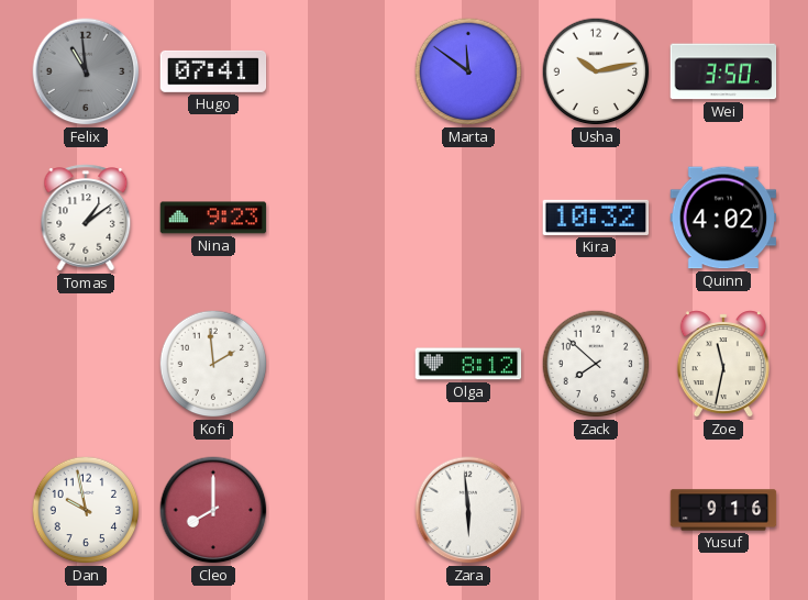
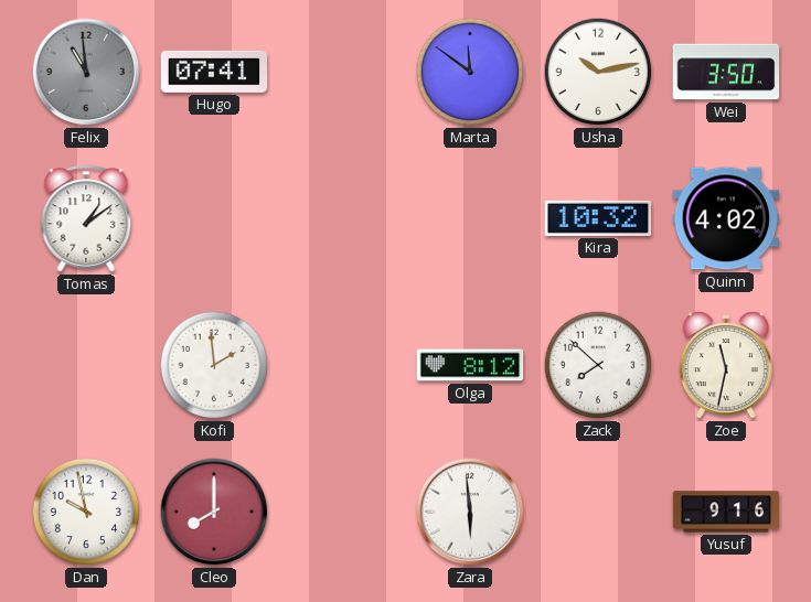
Nina: 9:23 -> none (213, 218)
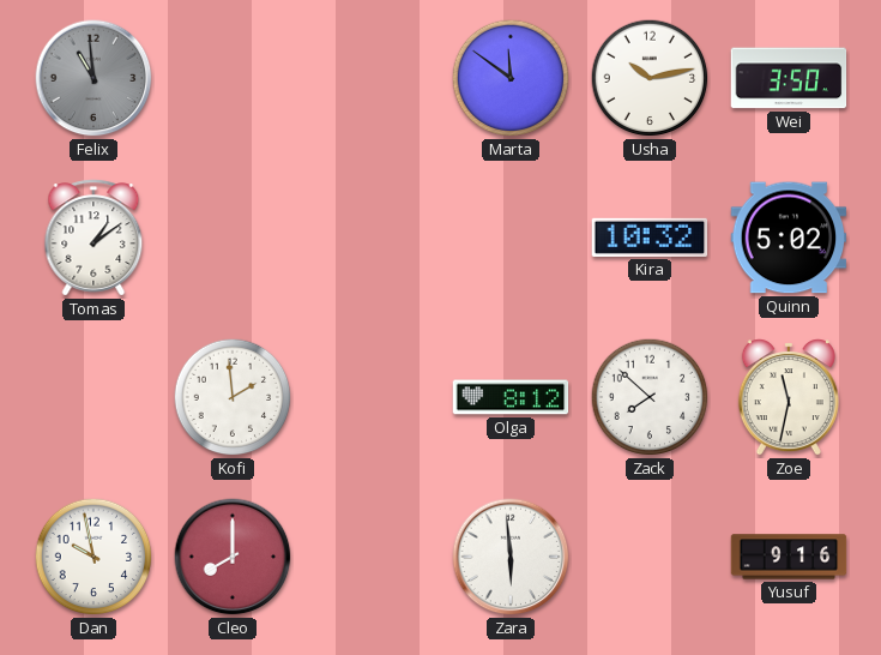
Hugo: 07:41 -> none (214, 72)
Quinn: 4:02 -> 5:02 (789, 238)
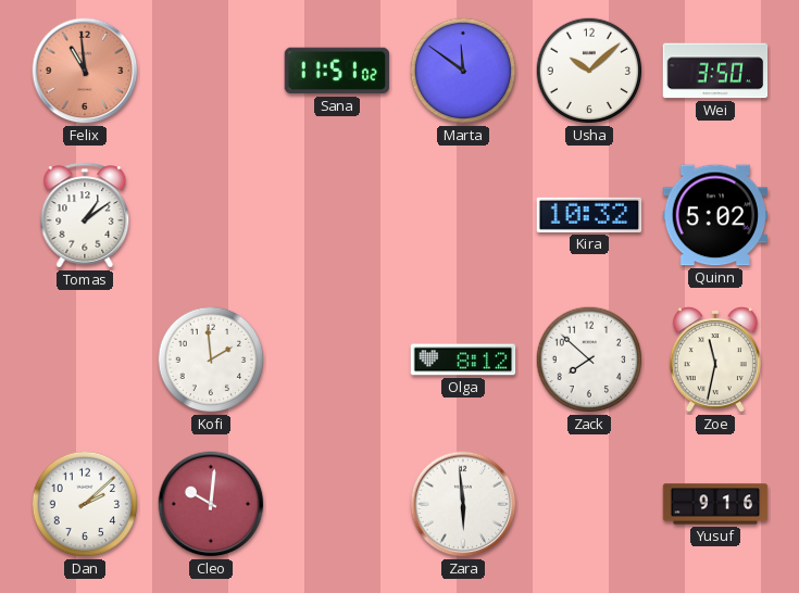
Felix dial: grey -> salmon (85, 71)
Sana: none -> 11:51 (337, 71)
Usha: 10:13 -> 10:08 (589, 71)
Dan: 9:58 -> 2:08 (85, 504)
Cleo: 8:00 -> 10:01 (211, 504)
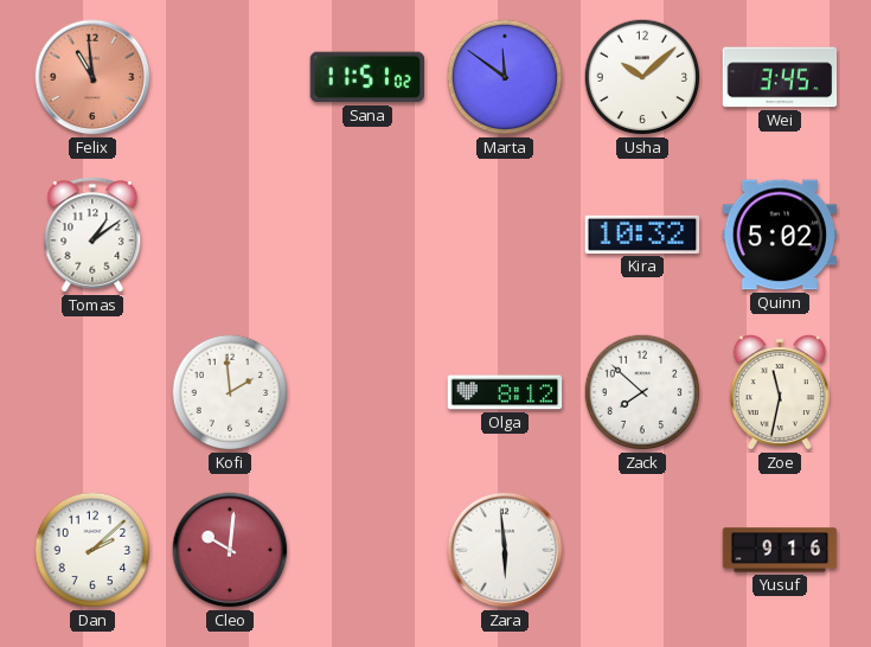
Wei: 3:50 -> 3:45 (780, 77)
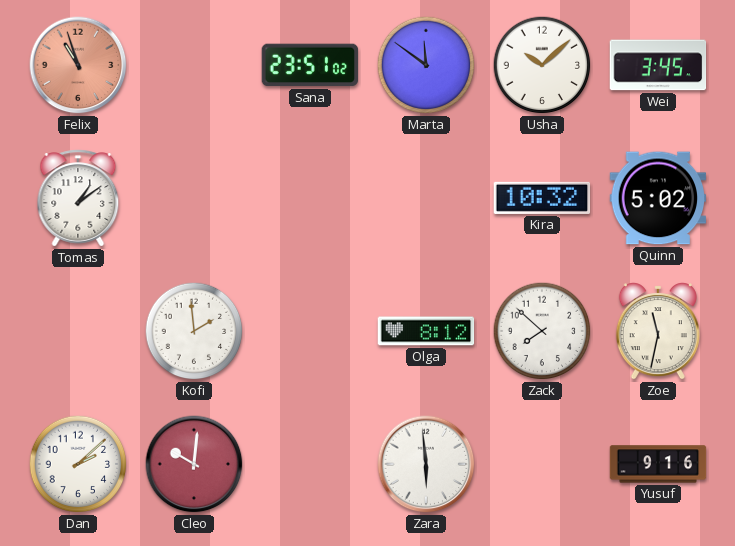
Felix: 10:59 -> 10:57 (78, 65)
Sana: 11:51 -> 23:51 (310, 65)
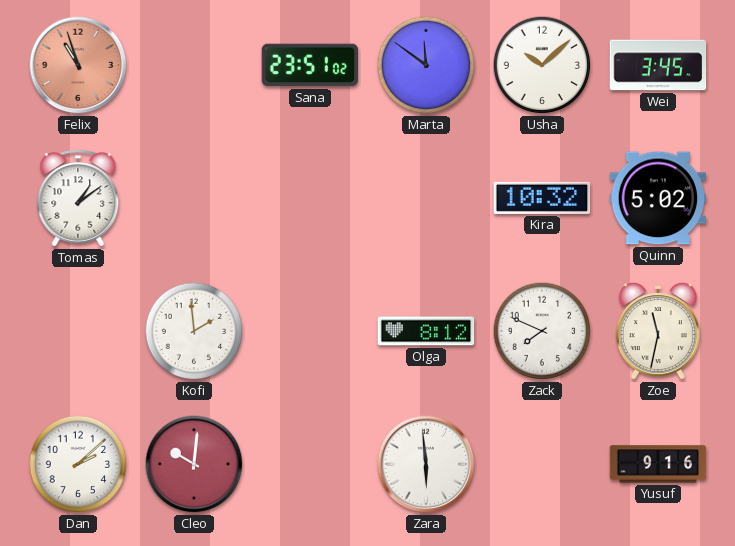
Zack: 7:52 -> 7:49 (542, 331)
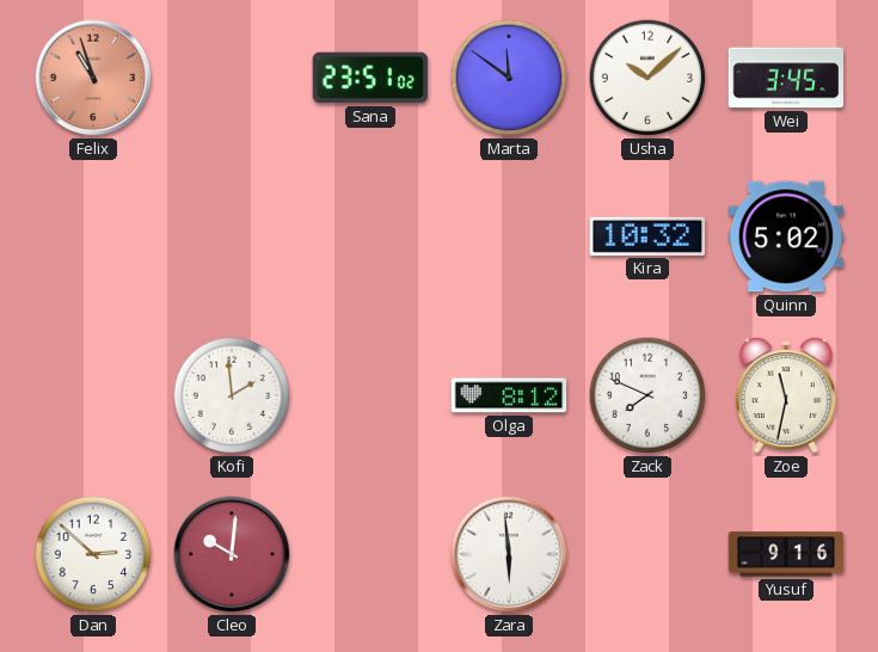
Tomas: 1:09 -> none (78, 198)
Dan: 2:08 -> 2:52 (93, 554)
